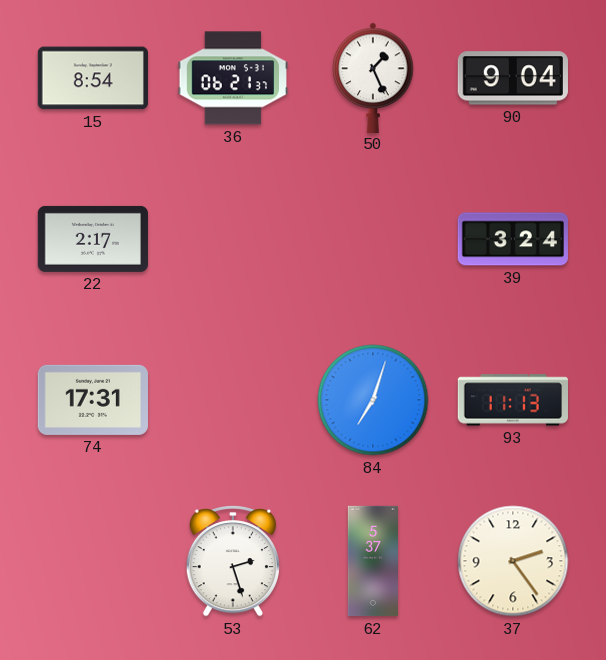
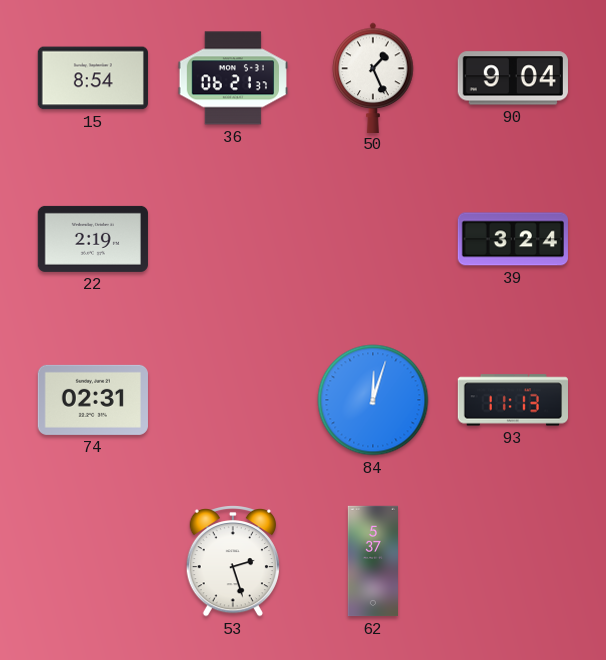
22: 2:17 -> 2:19 (92, 239)
74: 17:31 -> 02:31 (93, 400)
84: 7:03 -> 12:03 (373, 400)
37: 2:24 -> none (513, 561)
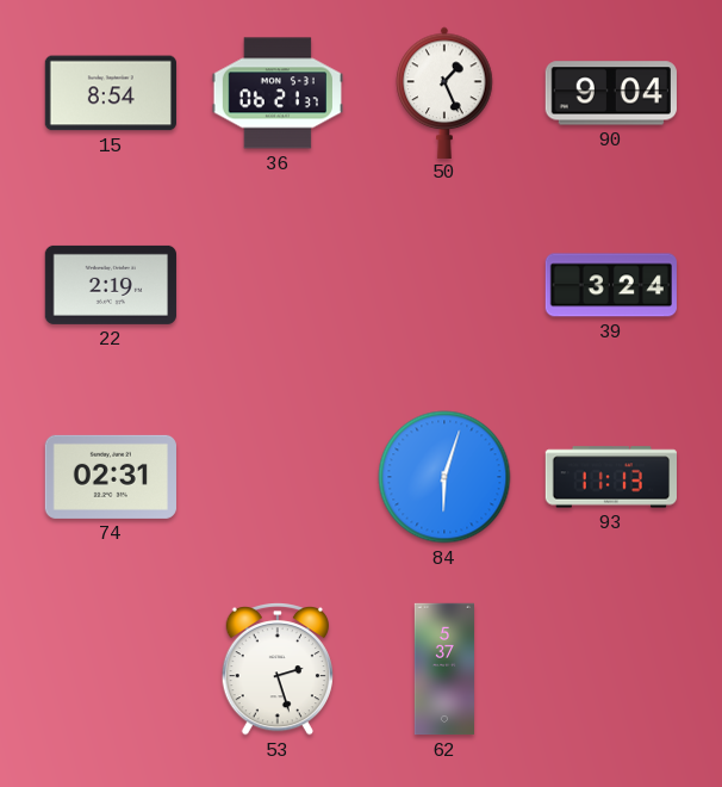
84: 12:03 -> 6:03 (444, 477)
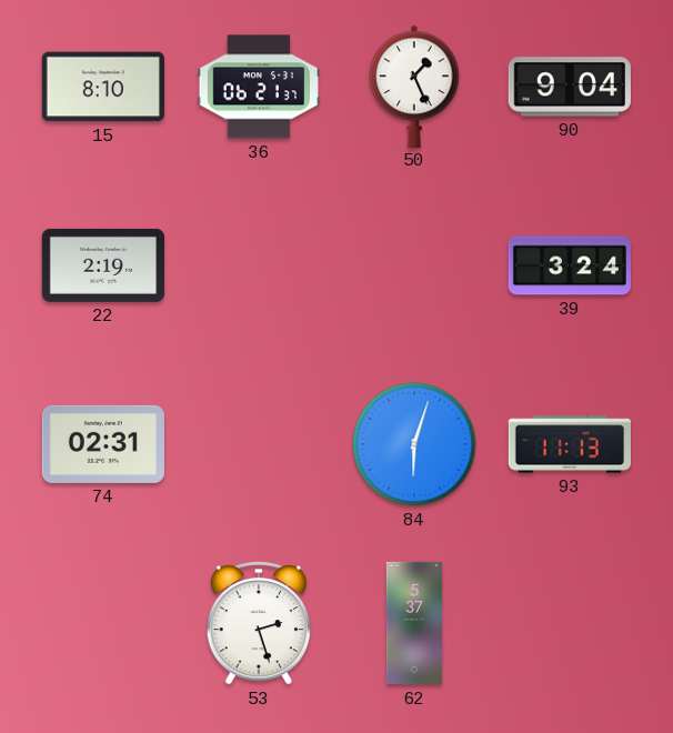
15: 8:54 -> 8:10 (103, 87)
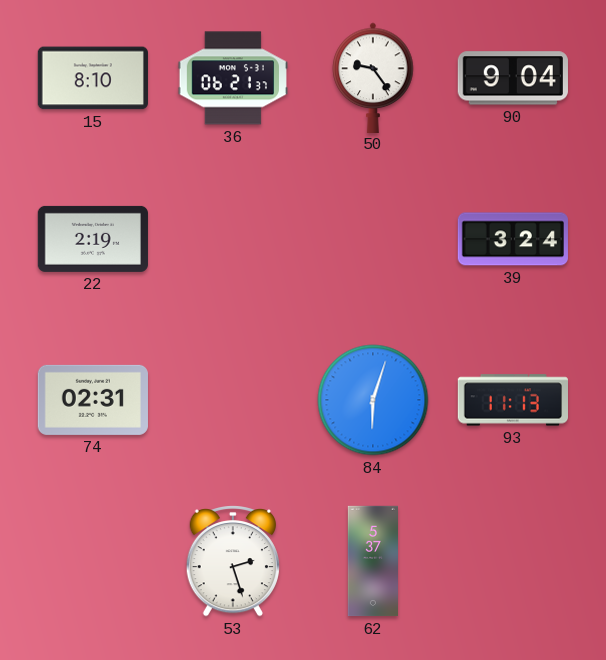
50: 1:26 -> 9:24 (373, 77)
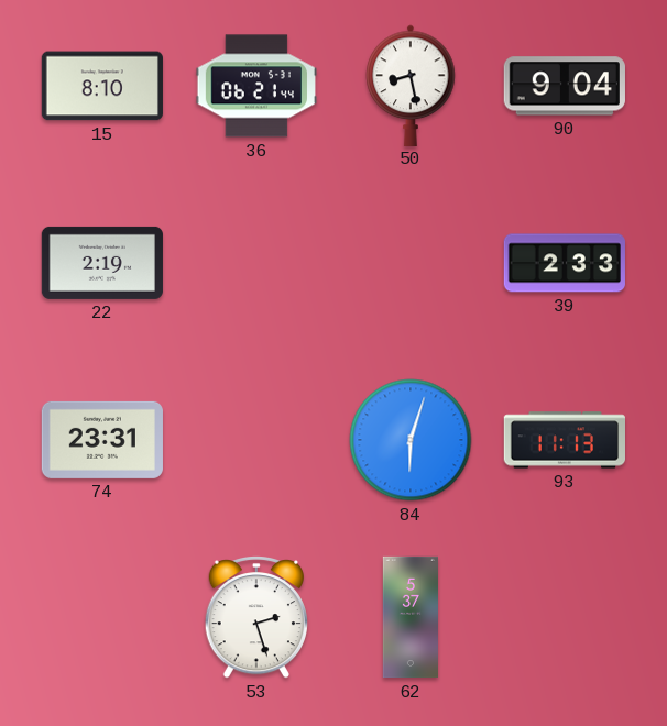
36: 06:21:37 -> 06:21:44 (255, 86)
50: 9:24 -> 8:28 (411, 85)
39: 3:24 -> 2:33 (565, 263)
74: 02:31 -> 23:31 (102, 440)
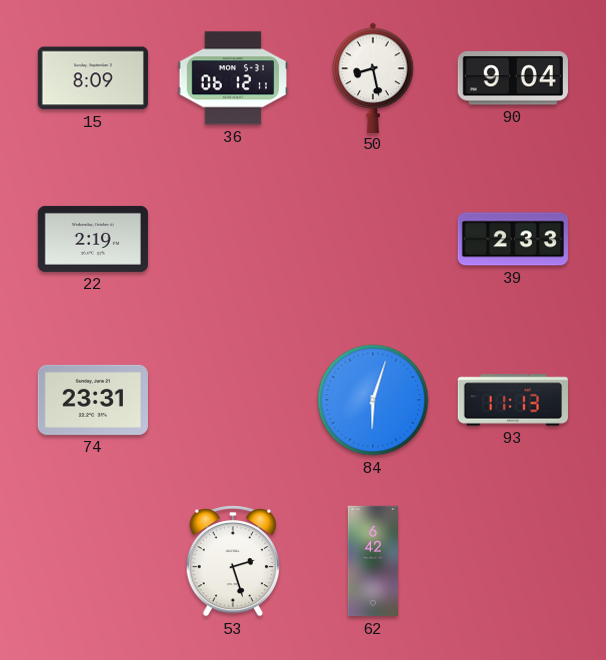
15: 8:10 -> 8:09 (93, 78)
36: 06:21 -> 06:12 (232, 78)
62: 5:37 -> 6:42 (372, 561)
